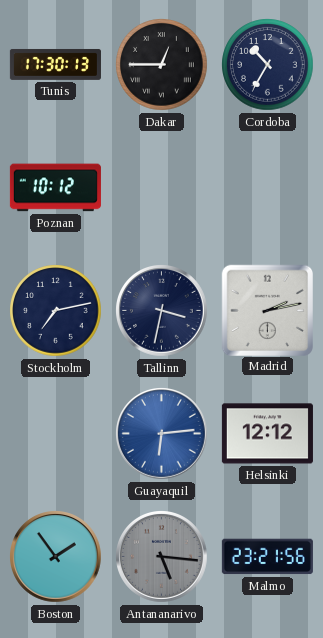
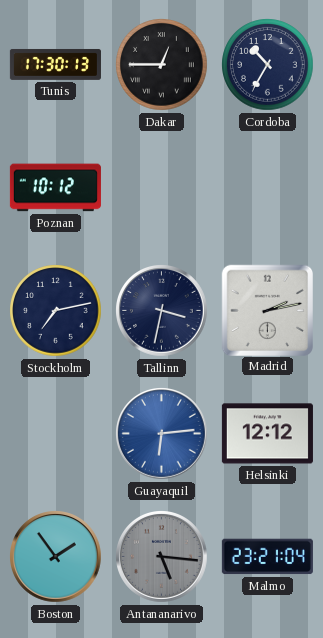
Malmo: 23:21:56 -> 23:21:04 (267, 557)
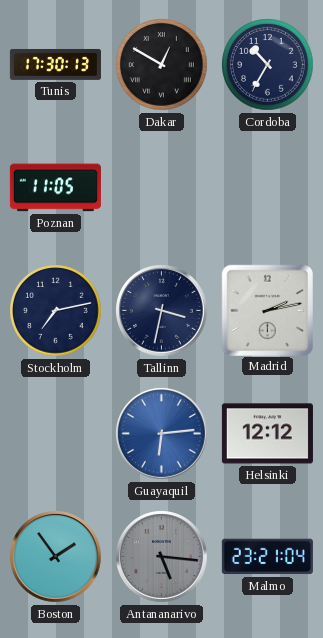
Dakar: 12:45 -> 12:50 (162, 65)
Poznan: 10:12 -> 11:05 (55, 188)
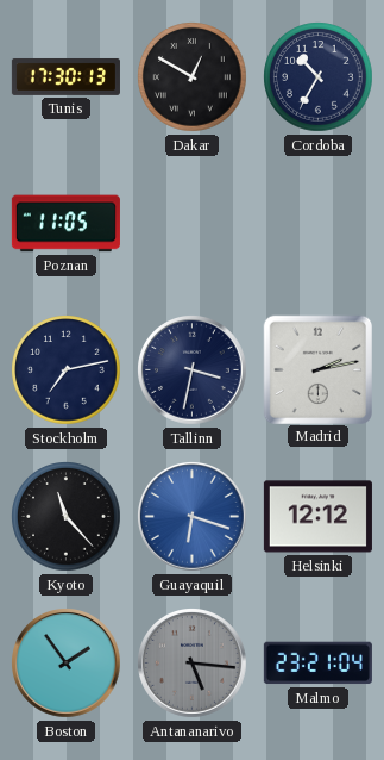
Kyoto: none -> 11:23 (67, 517)
Guayaquil: 6:14 -> 6:18 (193, 517)
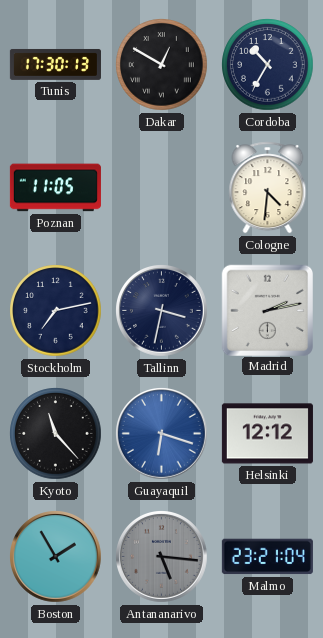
Cologne: none -> 4:31 (268, 188)
Boston: 1:54 -> 1:55 (56, 557)
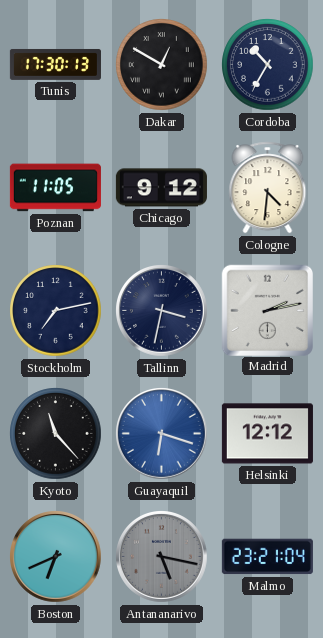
Chicago: none -> 9:12 (161, 188)
Boston: 1:55 -> 6:41 (56, 557)
Antananarivo: 5:16 -> 5:17 (162, 557)
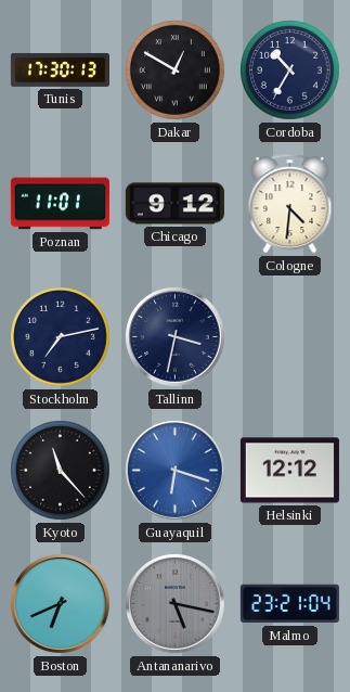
Poznan: 11:05 -> 11:01 (60, 204)
Madrid: 2:13 -> none (267, 310)
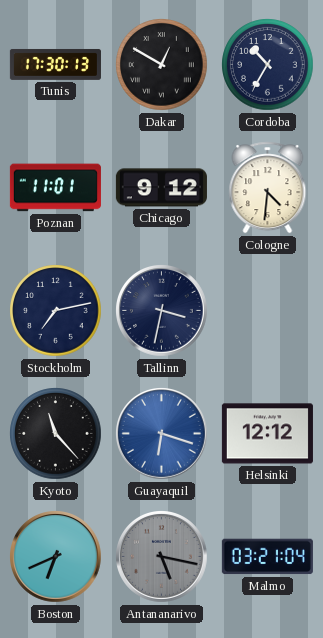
Malmo: 23:21 -> 03:21 (267, 557)
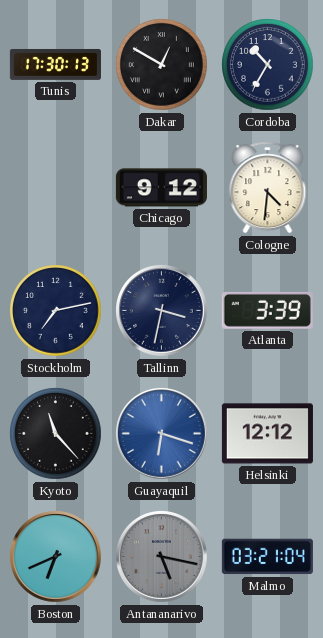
Poznan: 11:01 -> none (55, 188)
Atlanta: none -> 3:39 (267, 310)
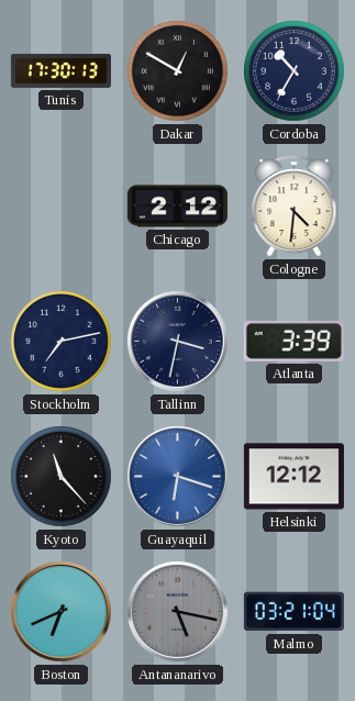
Chicago: 9:12 -> 2:12 (177, 207)
